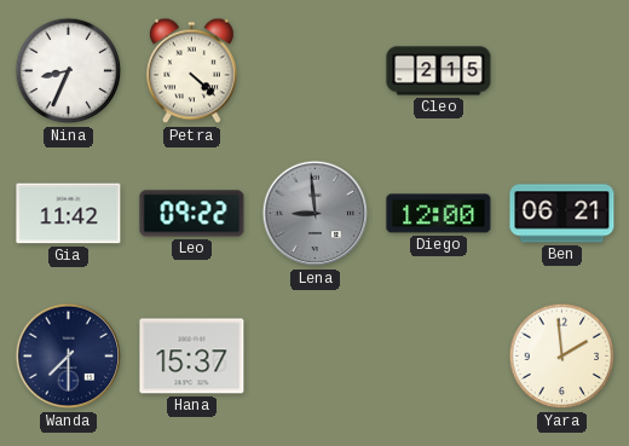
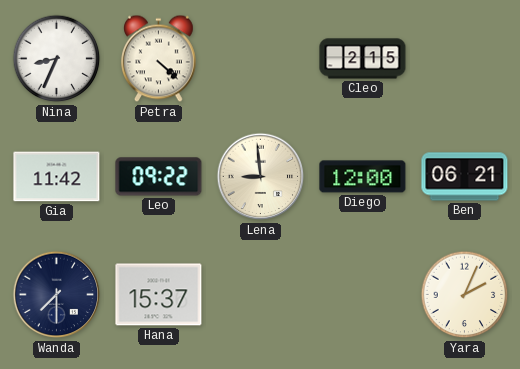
Lena dial: grey -> cream (261, 177)
Yara: 1:59 -> 2:04 (465, 295)
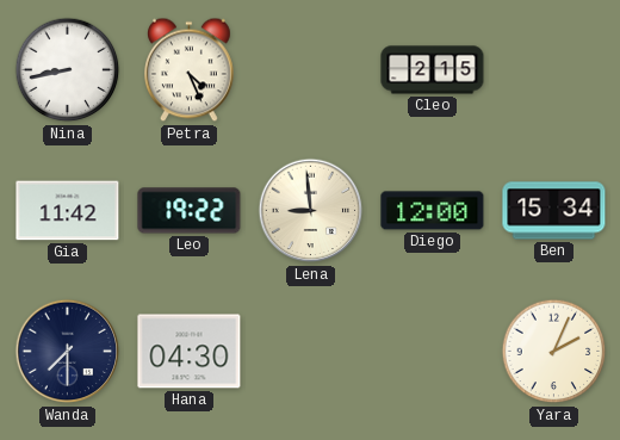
Nina: 8:34 -> 8:43 (68, 70)
Petra: 4:22 -> 4:26 (190, 70)
Leo: 09:22 -> 19:22 (190, 211)
Ben: 06:21 -> 15:34 (554, 211)
Hana: 15:37 -> 04:30 (190, 352)
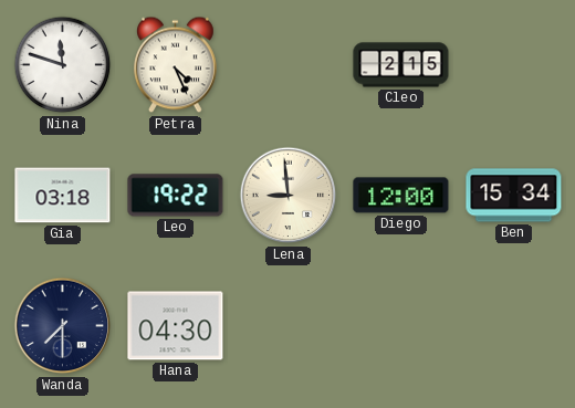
Nina: 8:43 -> 11:48 (63, 65)
Gia: 11:42 -> 03:18 (63, 196)
Yara: 2:04 -> none (554, 352)
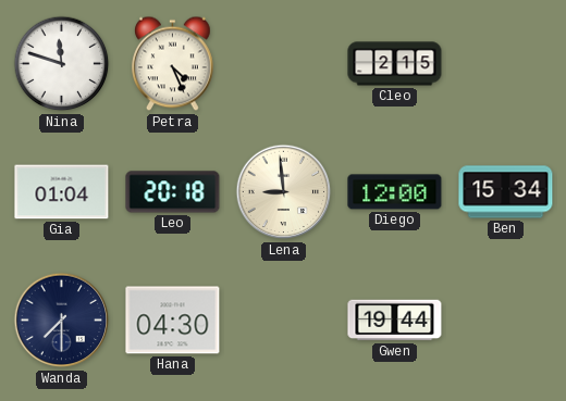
Gia: 03:18 -> 01:04 (62, 192)
Leo: 19:22 -> 20:18 (173, 192)
Gwen: none -> 19:44 (395, 321)
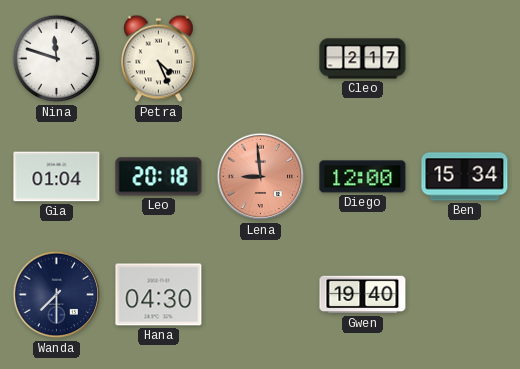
Cleo: 2:15 -> 2:17 (363, 59)
Lena dial: cream -> salmon (261, 177)
Gwen: 19:44 -> 19:40 (363, 295)
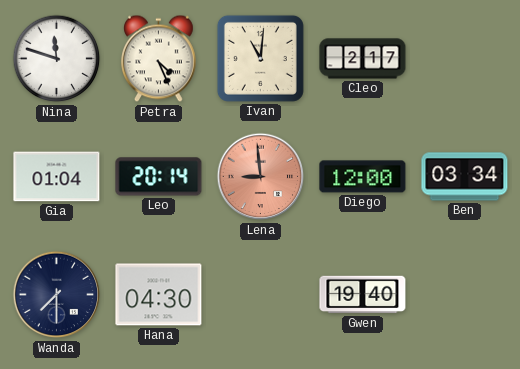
Ivan: none -> 11:01 (260, 58)
Leo: 20:18 -> 20:14 (159, 177)
Ben: 15:34 -> 03:34 (465, 177)
